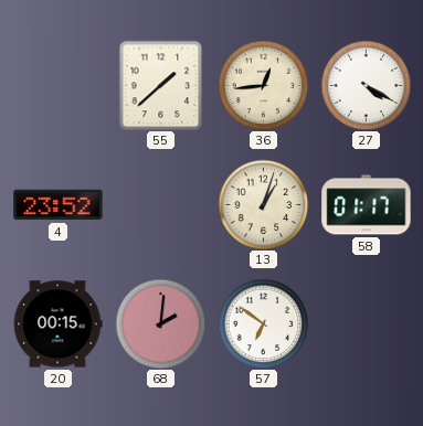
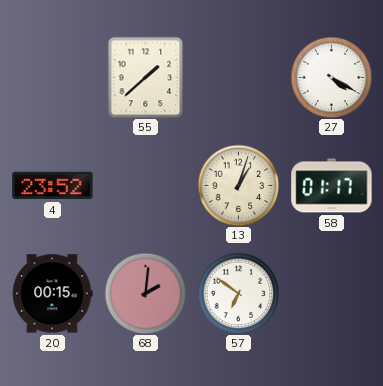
36: 12:44 -> none (263, 85)
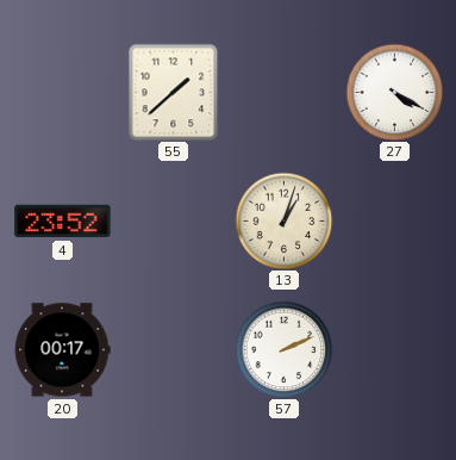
58: 01:17 -> none (332, 186)
20: 00:15 -> 00:17 (62, 350)
68: 2:01 -> none (145, 293)
57: 6:51 -> 2:11 (283, 349)
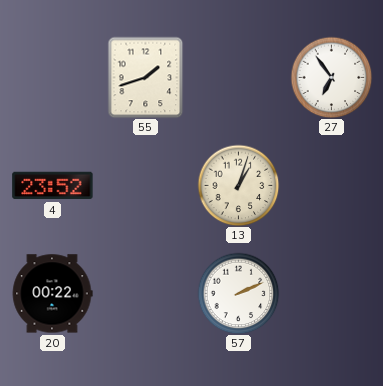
55: 1:38 -> 1:42 (146, 77)
27: 4:20 -> 6:54 (331, 77)
20: 00:17 -> 00:22 (52, 294)
